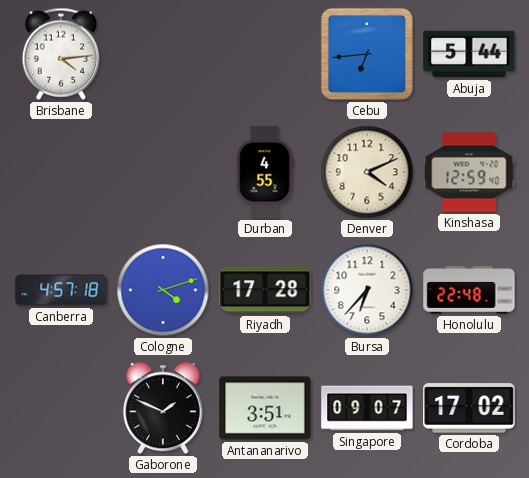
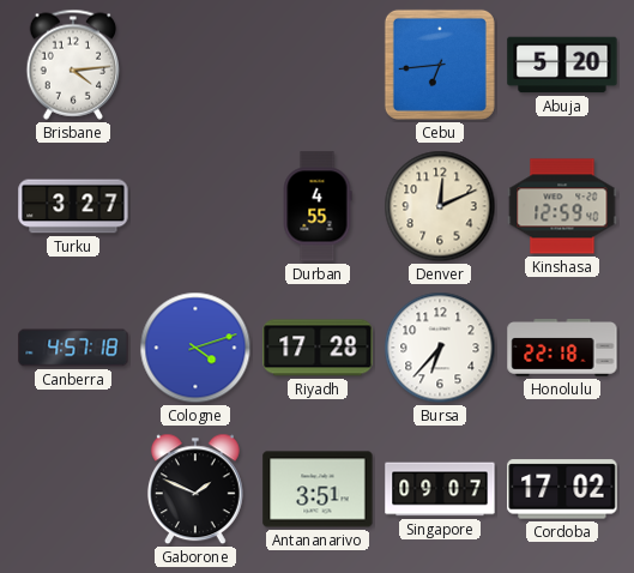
Abuja: 5:44 -> 5:20 (562, 65)
Turku: none -> 3:27 (73, 206)
Denver: 4:11 -> 12:11 (440, 206)
Honolulu: 22:48 -> 22:18 (562, 348)
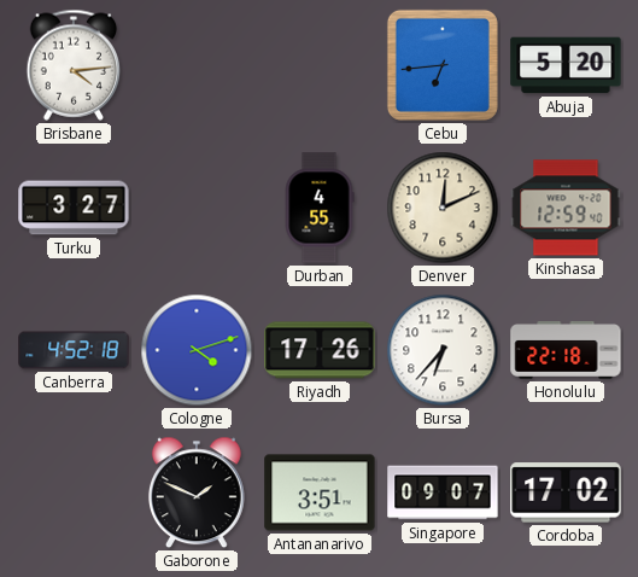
Canberra: 4:57 -> 4:52 (74, 350)
Riyadh: 17:28 -> 17:26 (320, 350)
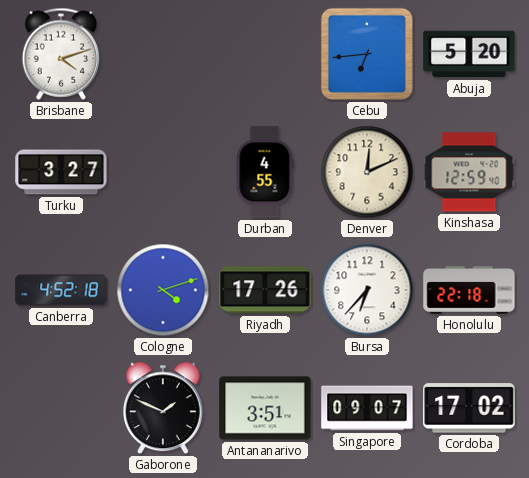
Brisbane: 4:14 -> 4:12 (61, 54)
